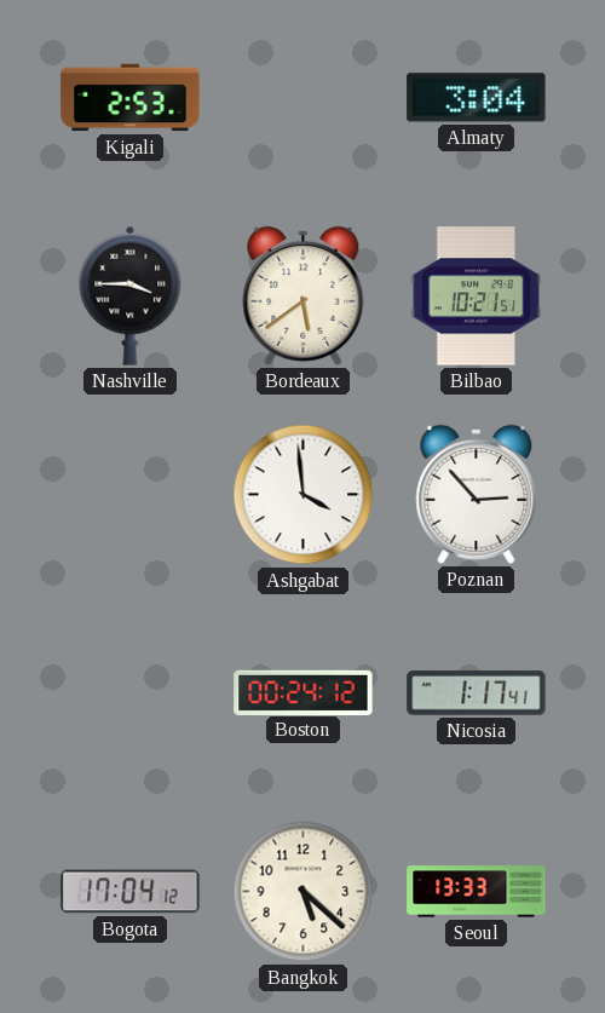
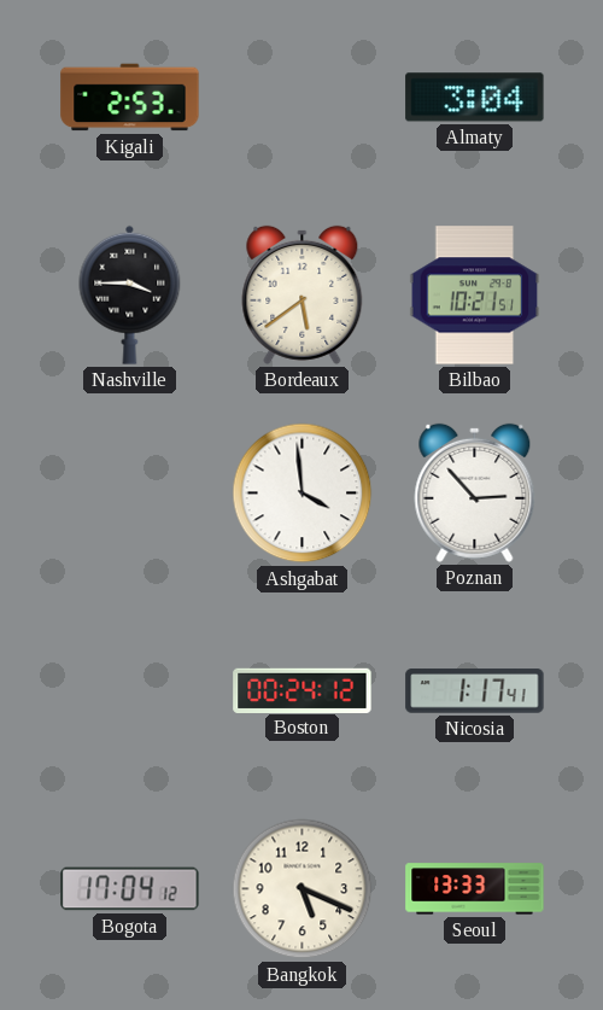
Bangkok: 5:22 -> 5:19 (303, 889)
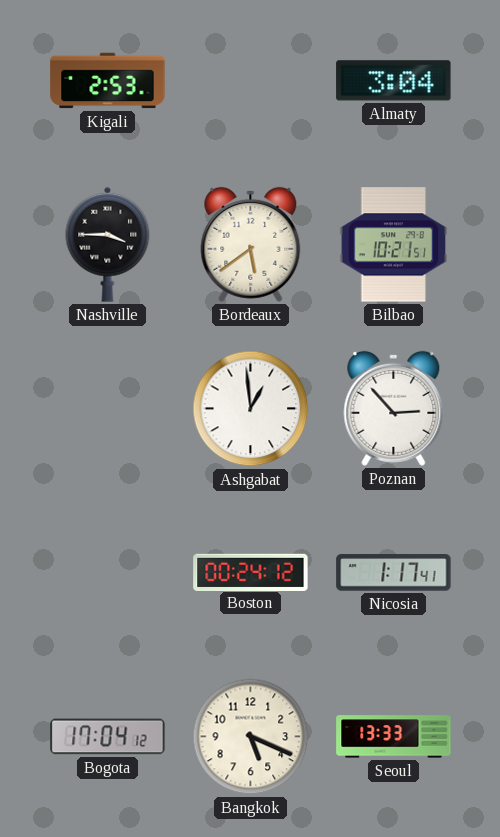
Ashgabat: 3:59 -> 12:59 (251, 409)
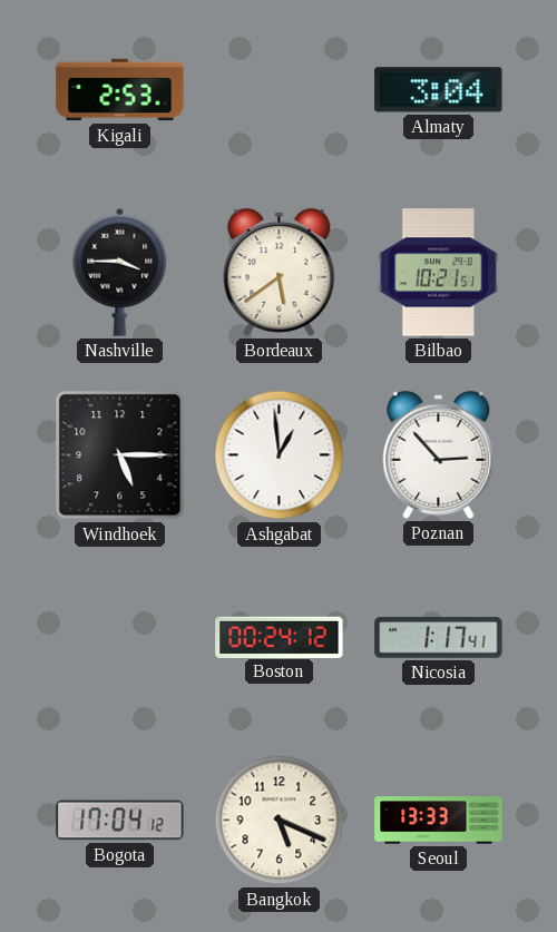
Windhoek: none -> 5:15 (120, 455)
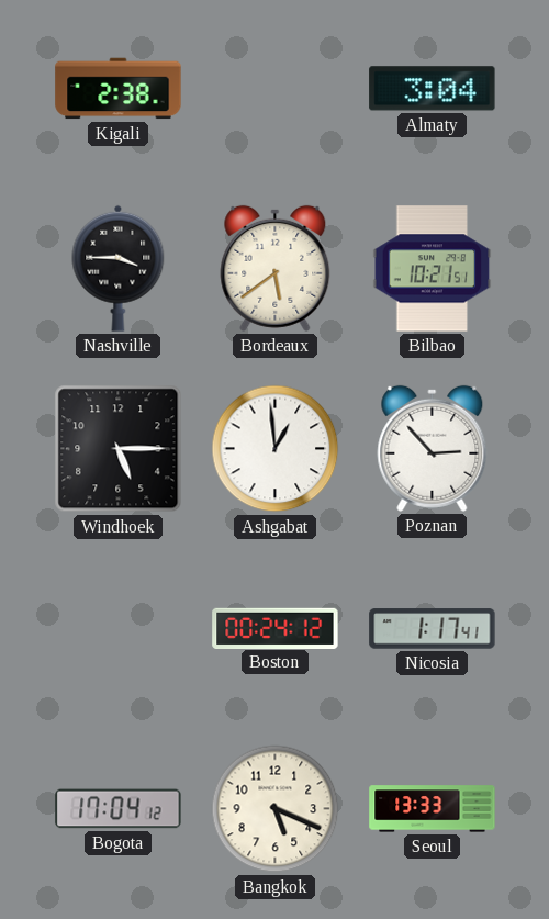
Kigali: 2:53 -> 2:38 (119, 89)
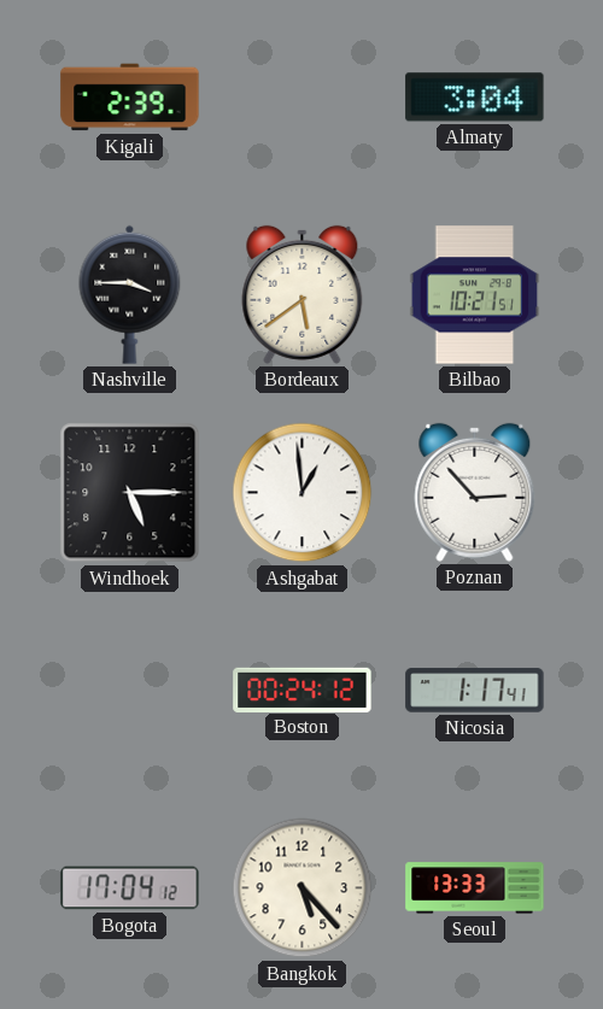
Kigali: 2:38 -> 2:39 (130, 98)
Bangkok: 5:19 -> 5:23 (303, 888)
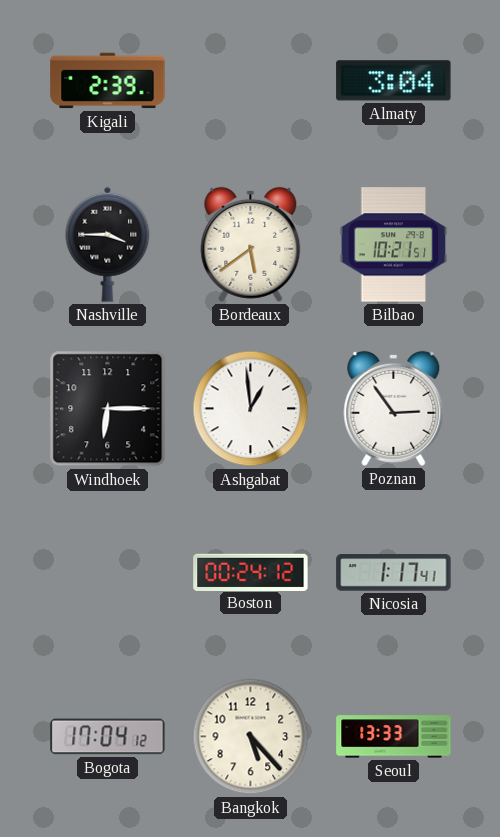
Windhoek: 5:15 -> 6:15 (108, 409)
Poznan: 2:53 -> 2:54 (394, 408)
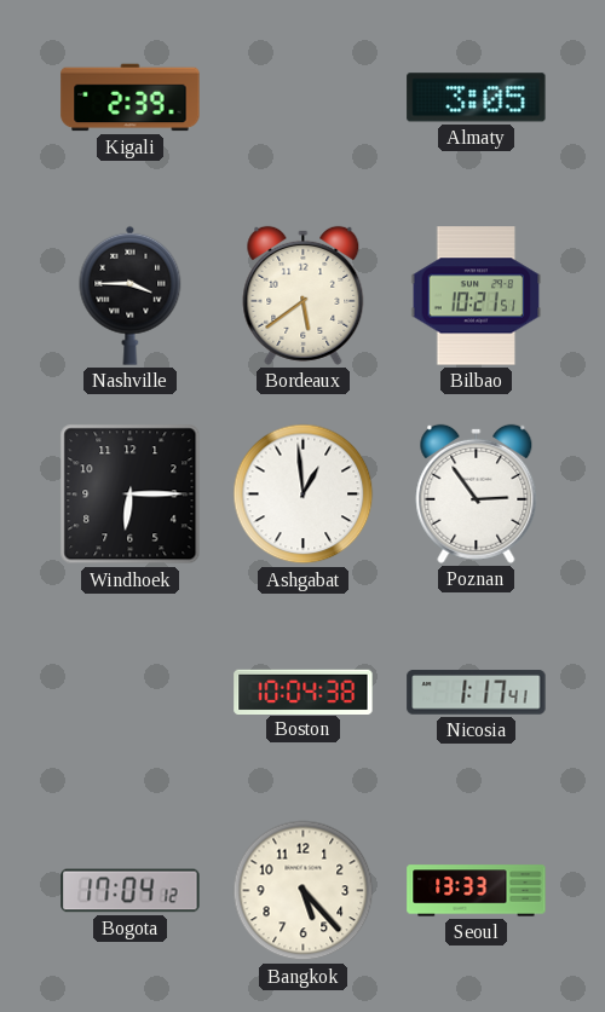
Almaty: 3:04 -> 3:05 (477, 98)
Boston: 00:24 -> 10:04 (304, 692)
